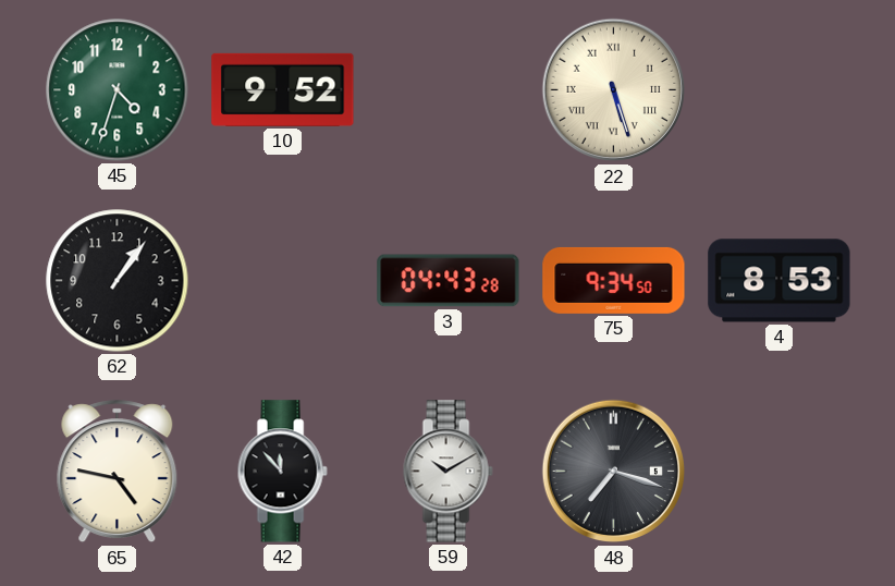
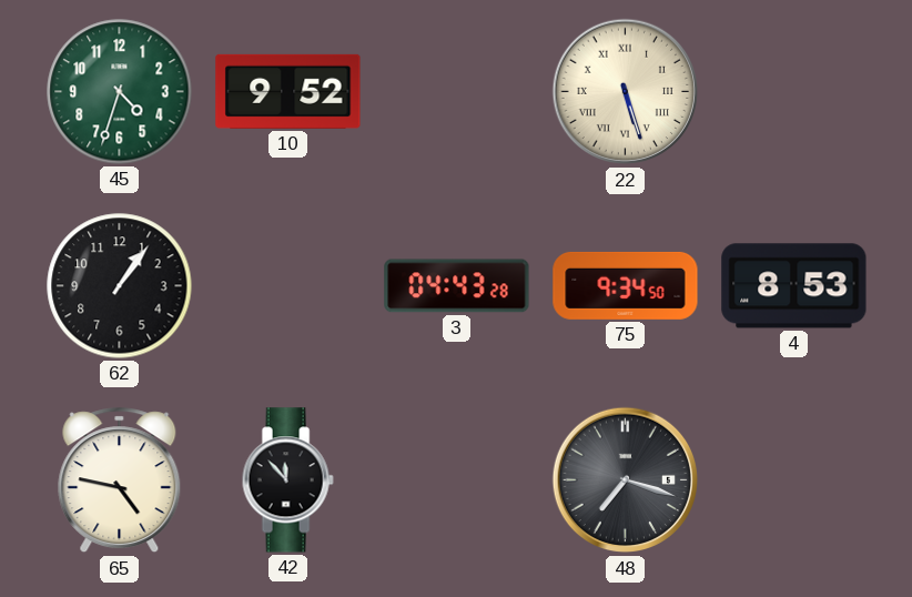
59: 10:10 -> none (447, 472)
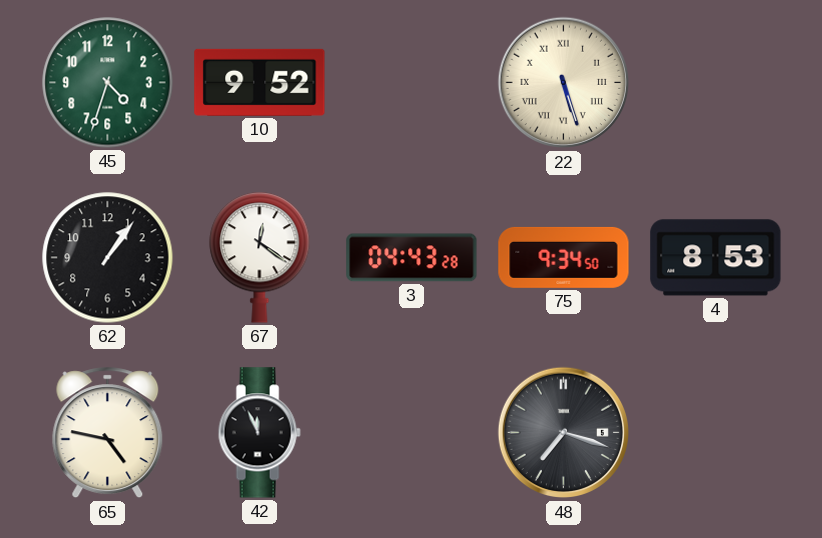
67: none -> 12:21 (260, 258)
42: 11:53 -> 11:56 (259, 433)
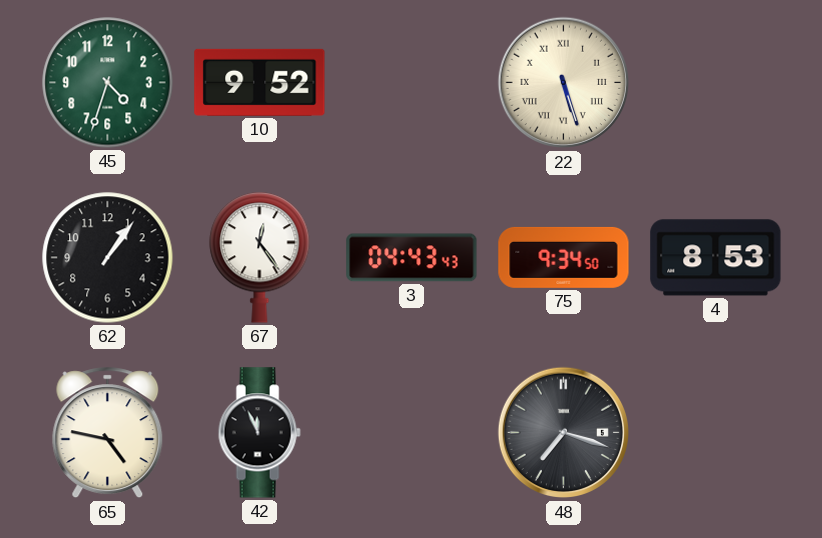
67: 12:21 -> 12:24 (260, 258)
3: 04:43:28 -> 04:43:43 (412, 258)
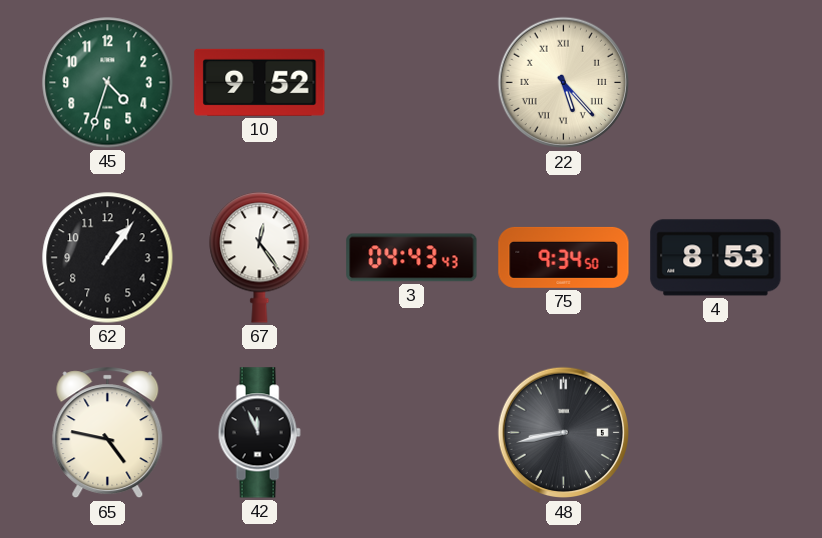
22: 5:27 -> 5:23 (564, 83)
48: 7:18 -> 8:43 (564, 433)
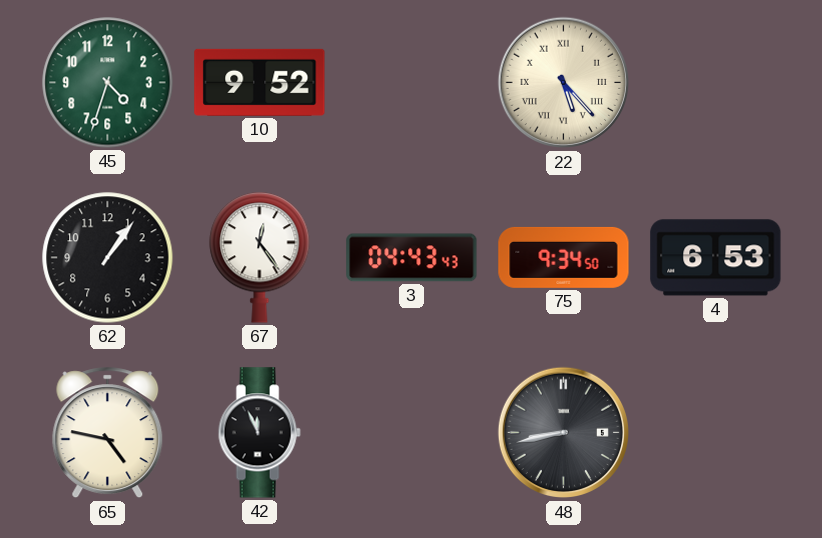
4: 8:53 -> 6:53 (716, 258)
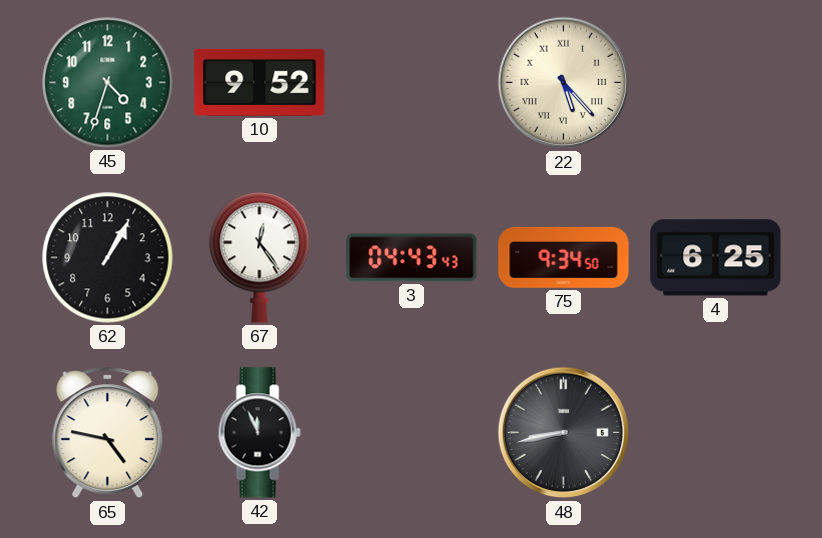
62: 1:06 -> 1:05 (108, 258)
4: 6:53 -> 6:25 (716, 258)
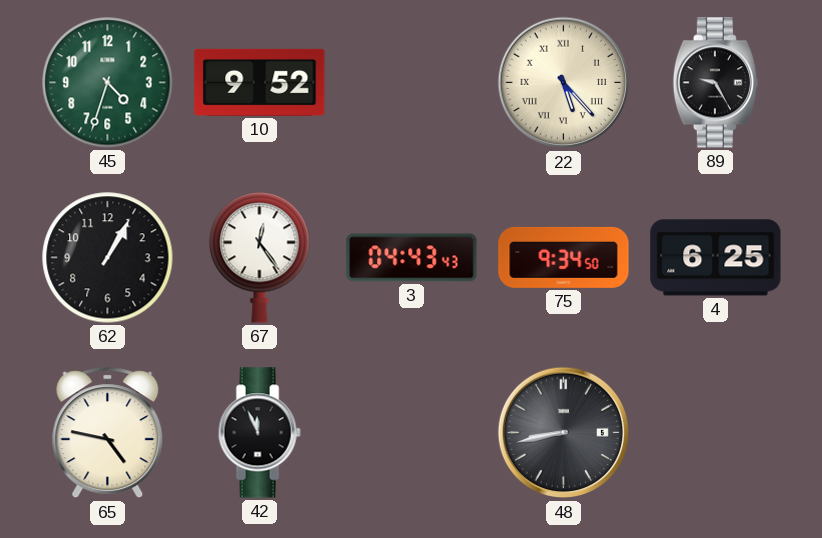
89: none -> 9:25 (715, 83)
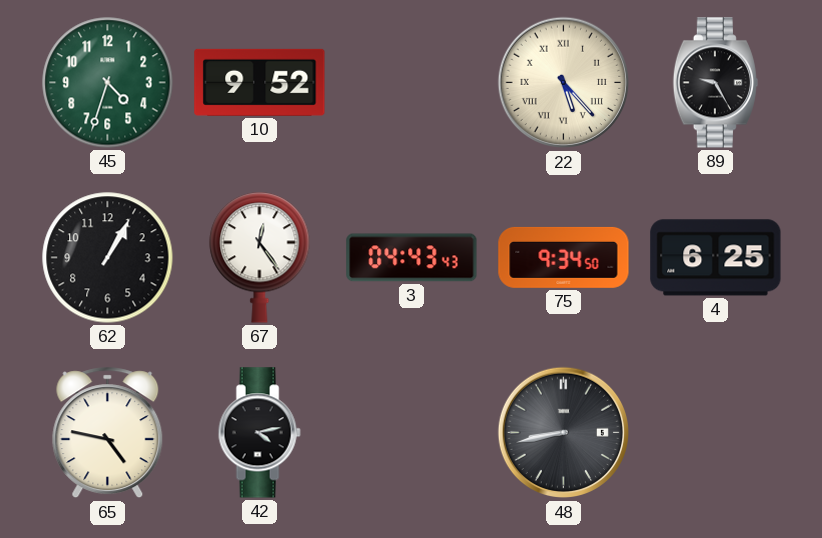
42: 11:56 -> 4:13 (259, 433)
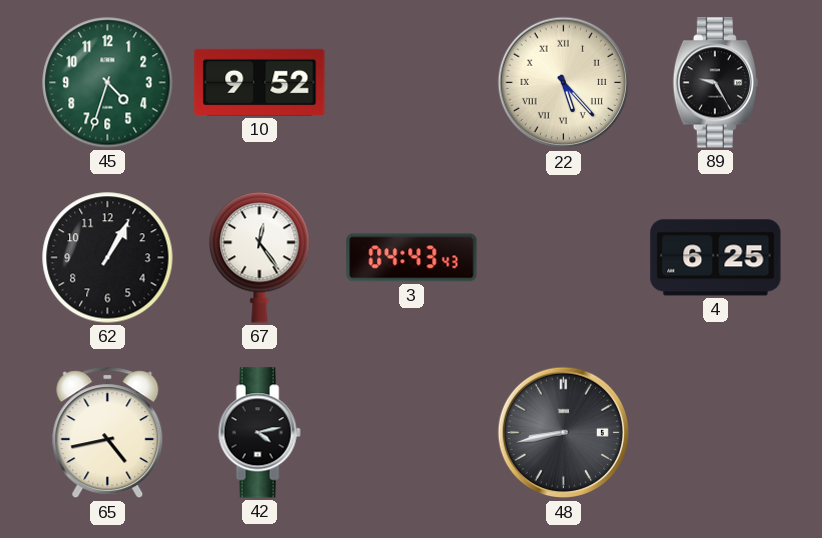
75: 9:34 -> none (564, 257)
65: 4:47 -> 4:43 (108, 433)
